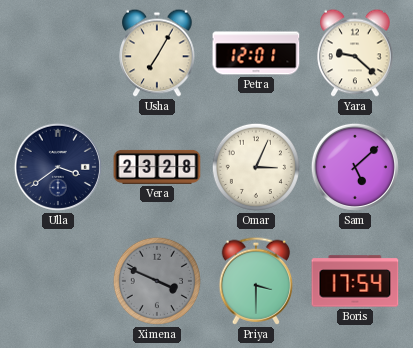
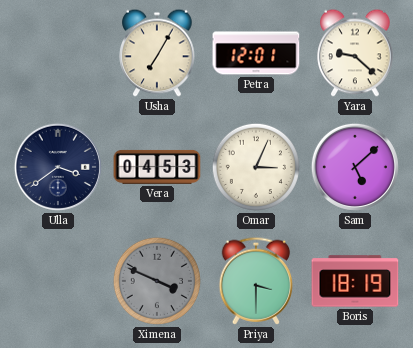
Vera: 23:28 -> 04:53 (157, 167)
Boris: 17:54 -> 18:19 (355, 281)
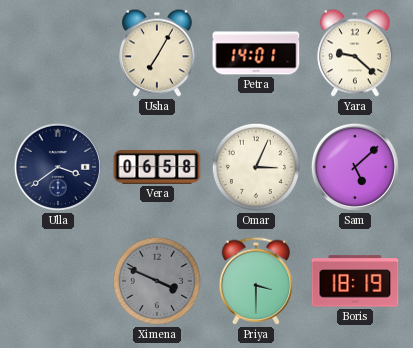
Petra: 12:01 -> 14:01 (256, 53)
Vera: 04:53 -> 06:58 (157, 167)
